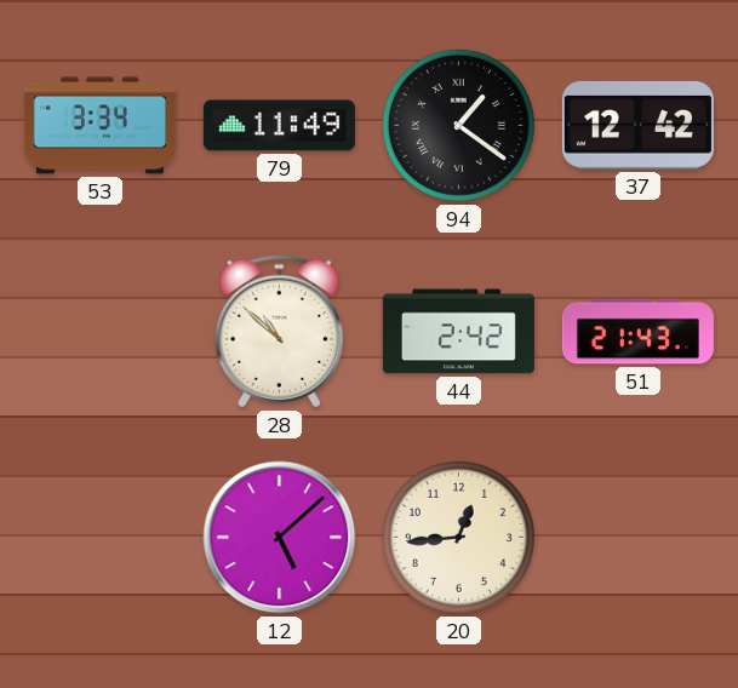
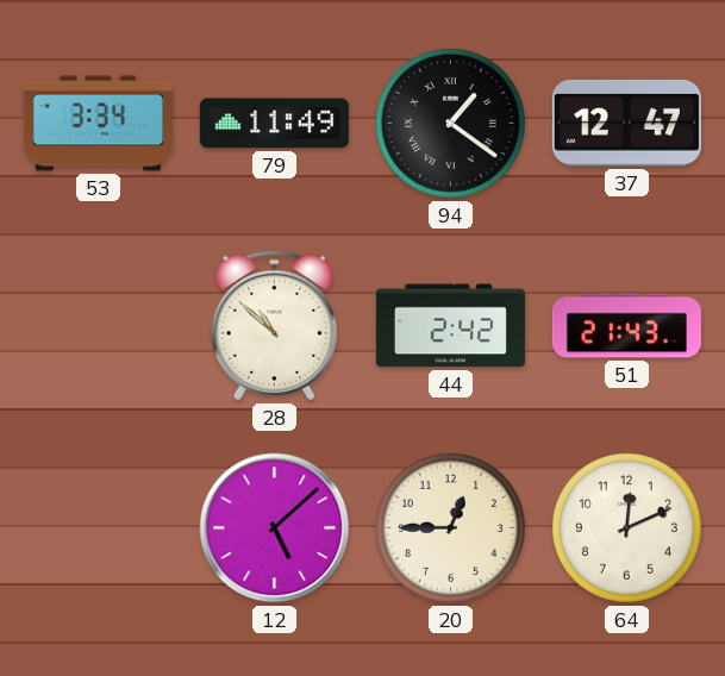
37: 12:42 -> 12:47 (626, 123)
20: 12:44 -> 12:45 (450, 527)
64: none -> 12:11 (626, 527)
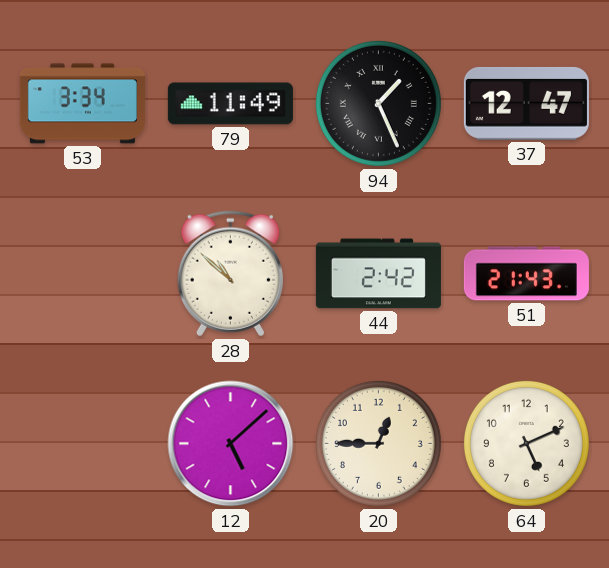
94: 1:21 -> 1:26 (378, 103)
64: 12:11 -> 5:11 (526, 443)
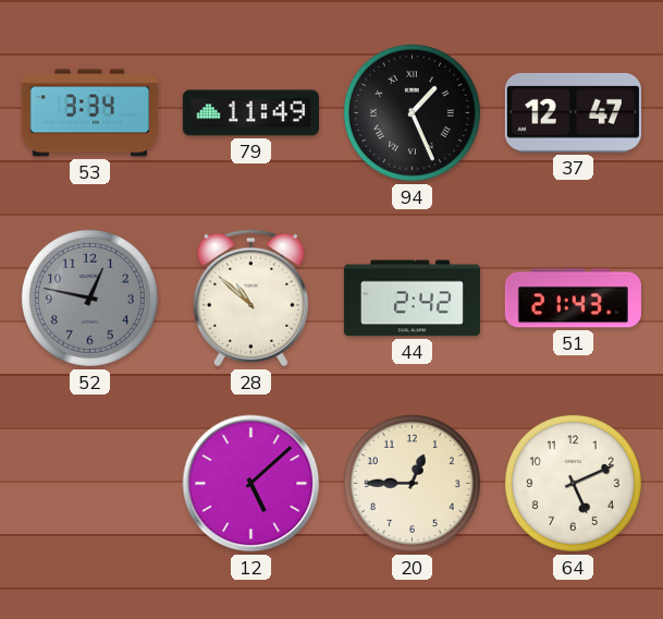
52: none -> 12:47 (89, 298)
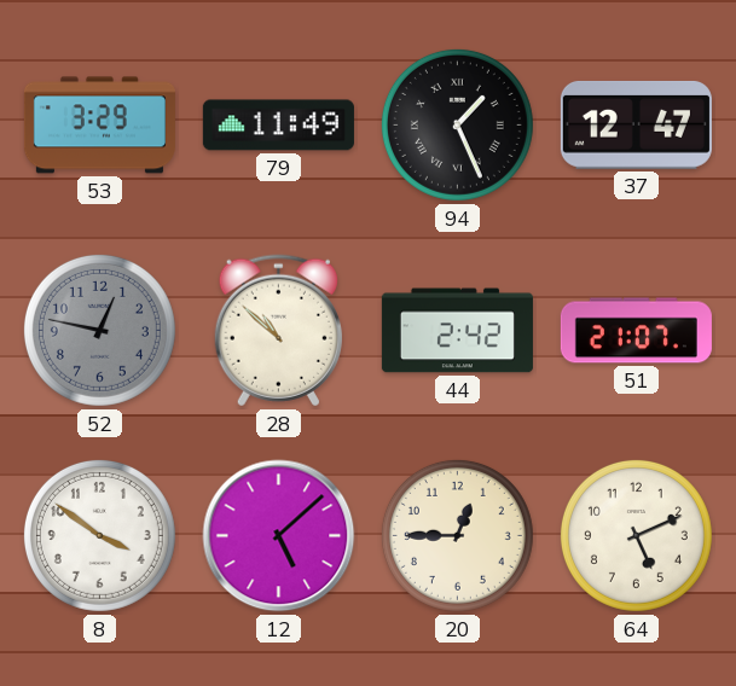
53: 3:34 -> 3:29 (99, 126)
51: 21:43 -> 21:07 (636, 331)
8: none -> 3:51 (99, 535)
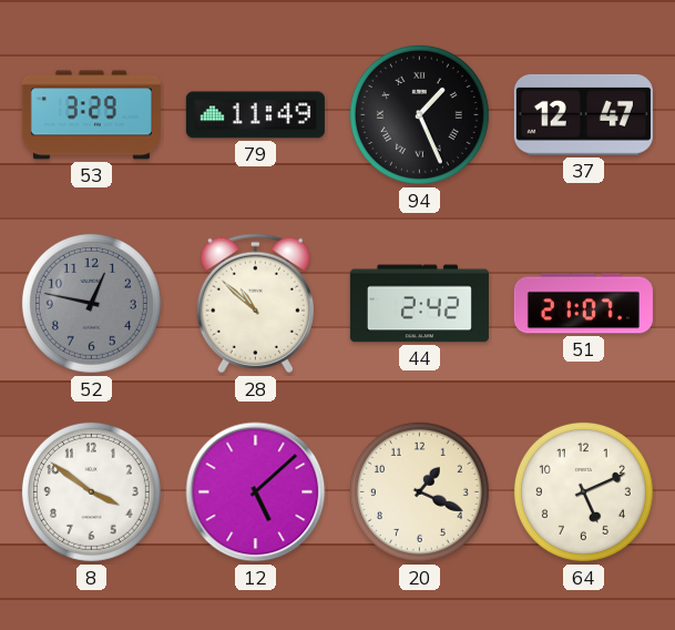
20: 12:45 -> 1:19 (419, 491)
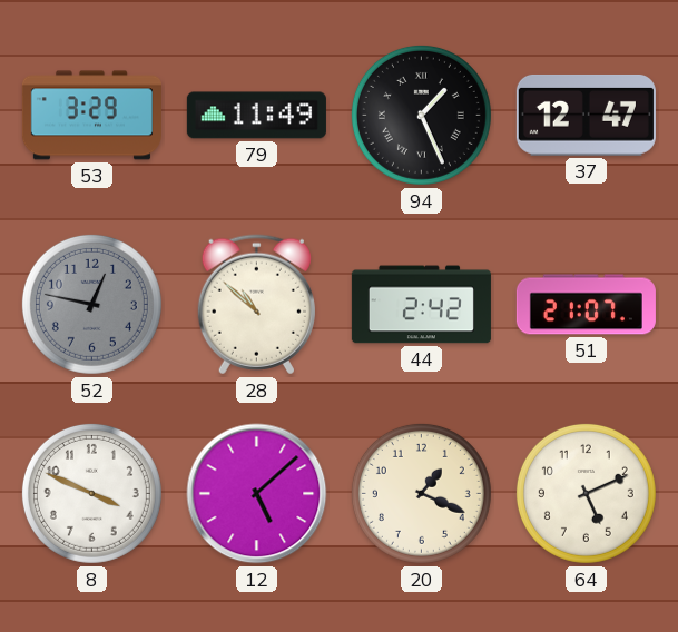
8: 3:51 -> 3:49 (91, 493)
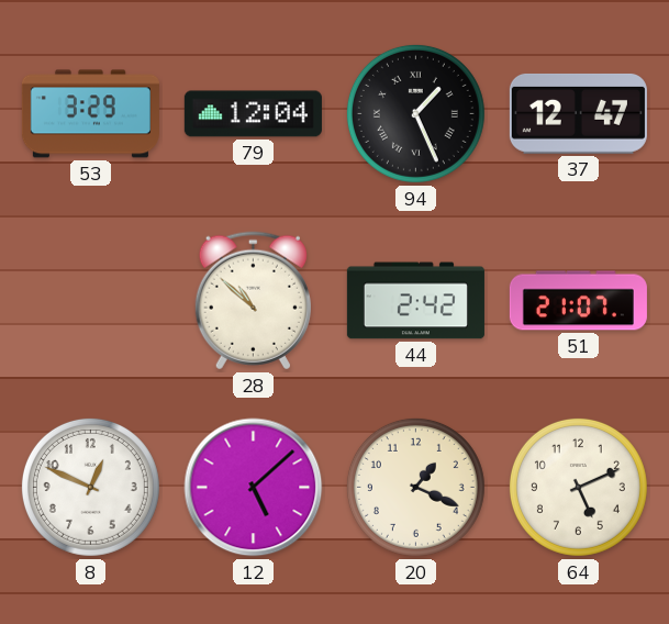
79: 11:49 -> 12:04 (253, 114)
52: 12:47 -> none (91, 304)
8: 3:49 -> 12:49 (90, 487)
